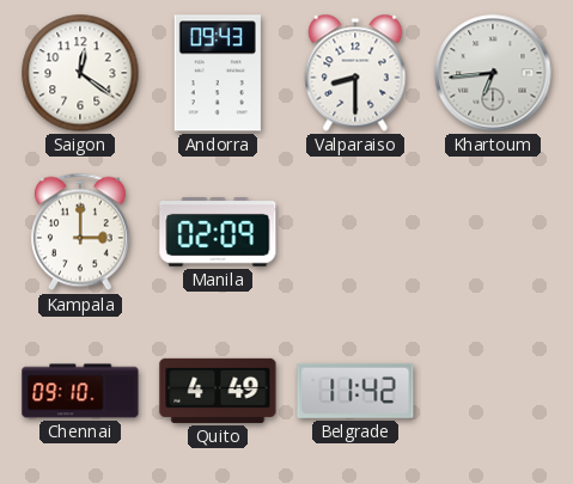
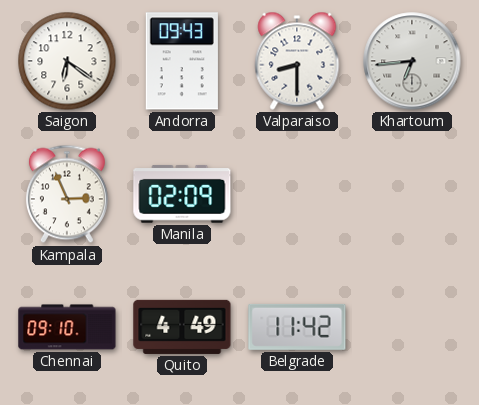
Saigon: 12:21 -> 6:21 (67, 61)
Kampala: 3:00 -> 2:56 (67, 194)
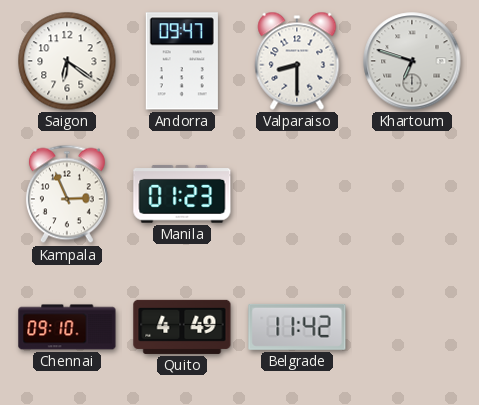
Andorra: 09:43 -> 09:47 (182, 61)
Khartoum: 6:44 -> 6:48 (412, 61)
Manila: 02:09 -> 01:23 (182, 194)
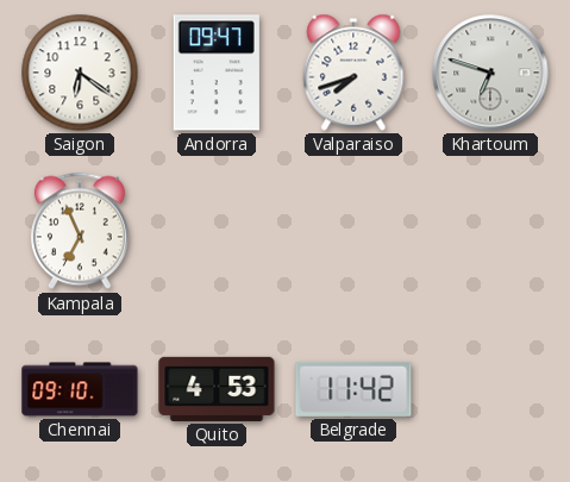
Valparaiso: 8:30 -> 7:42 (353, 73)
Kampala: 2:56 -> 6:56 (80, 231)
Manila: 01:23 -> none (182, 194)
Quito: 4:49 -> 4:53 (217, 389)
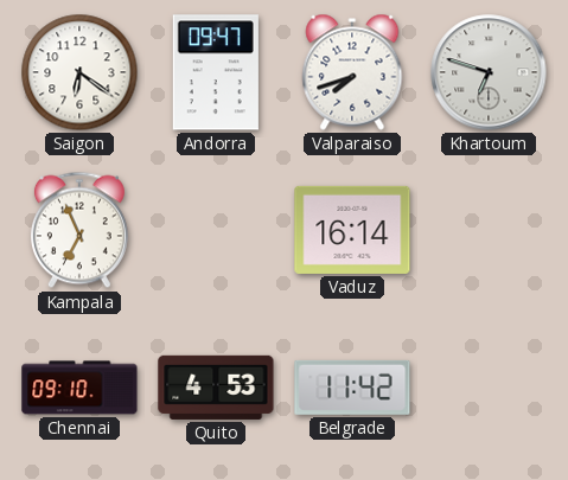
Vaduz: none -> 16:14 (352, 230)
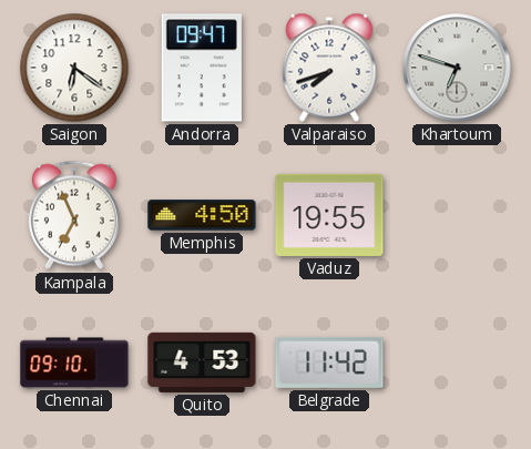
Memphis: none -> 4:50 (202, 215)
Vaduz: 16:14 -> 19:55 (329, 215)
